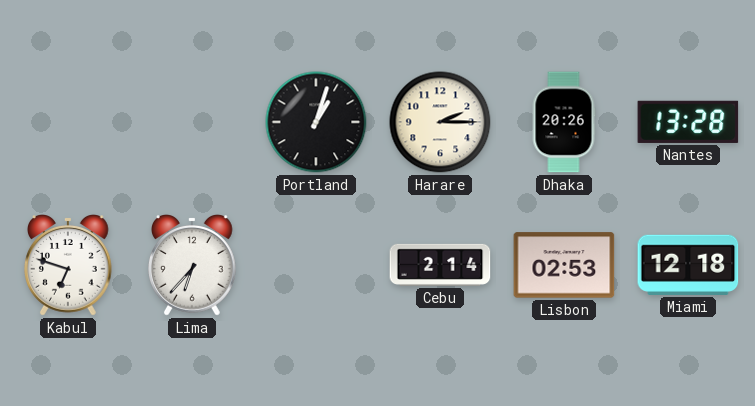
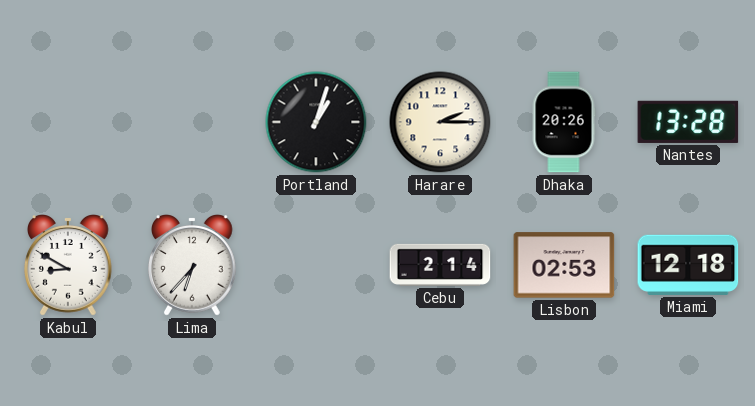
Kabul: 6:48 -> 8:50 (69, 265)
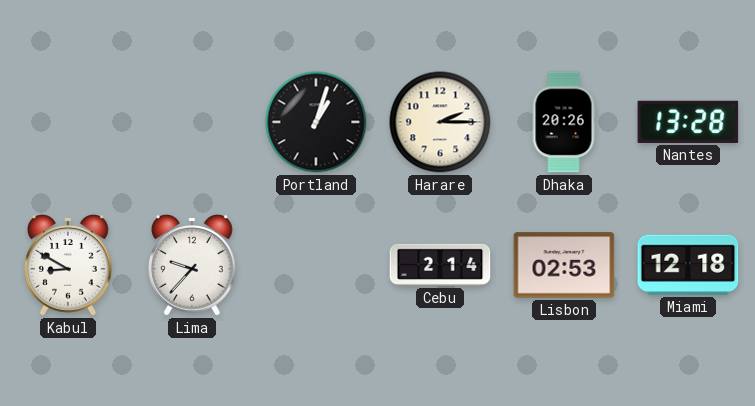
Lima: 6:37 -> 9:37 (193, 265)
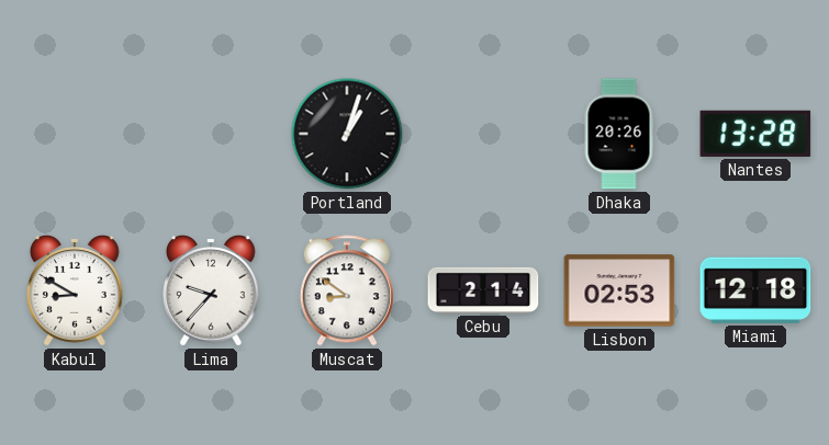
Harare: 2:15 -> none (440, 122)
Muscat: none -> 8:51 (347, 290)
